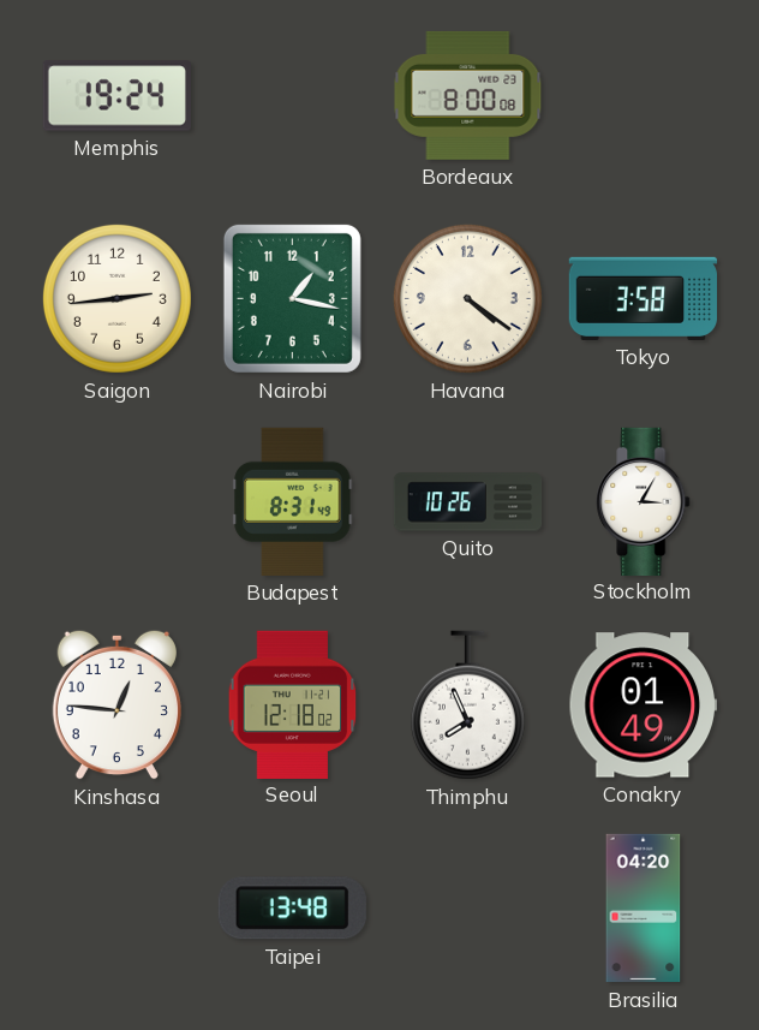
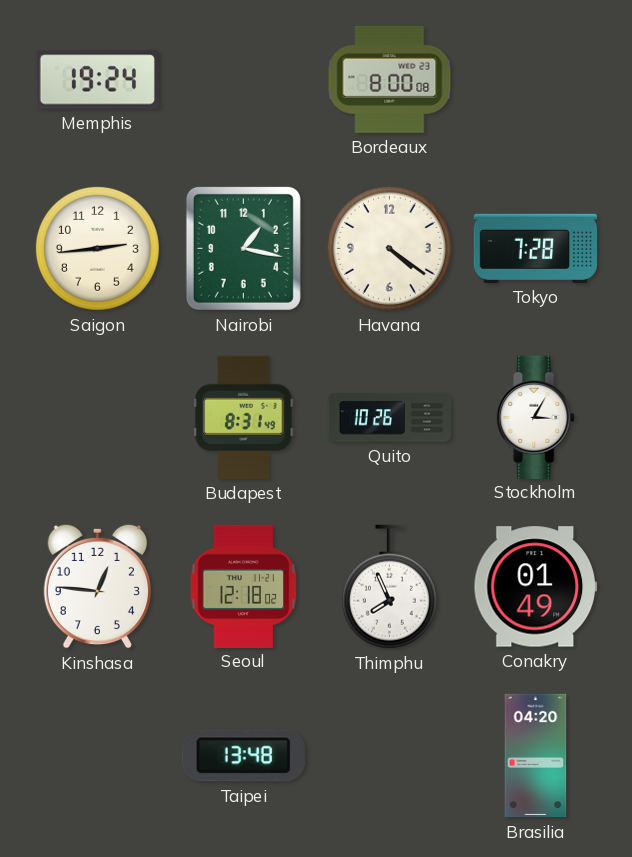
Tokyo: 3:58 -> 7:28 (536, 248)
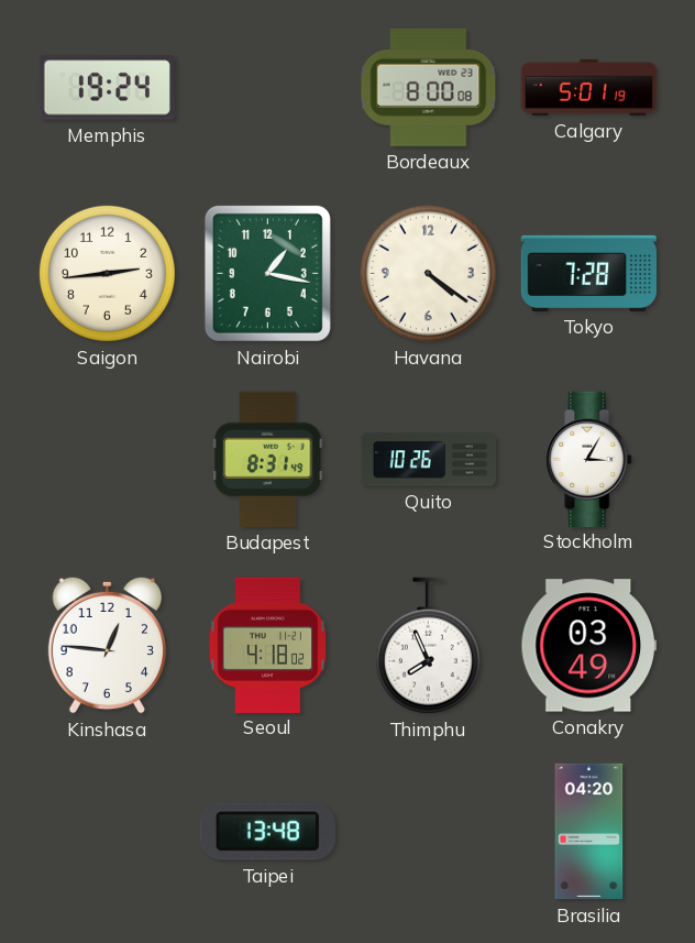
Calgary: none -> 5:01 (589, 87)
Seoul: 12:18 -> 4:18 (268, 645)
Conakry: 01:49 -> 03:49 (588, 646)
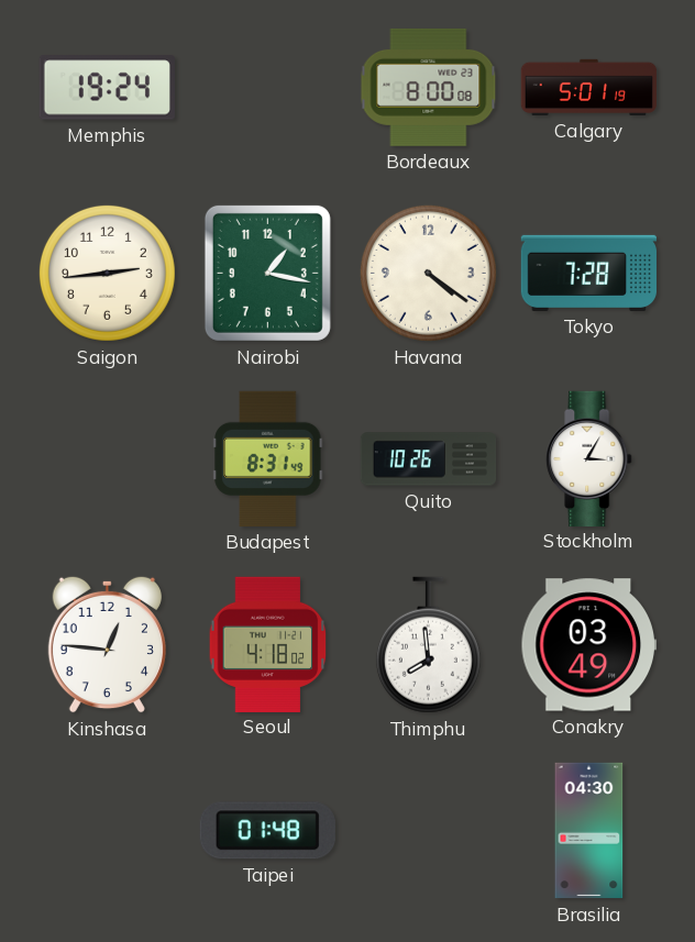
Thimphu: 7:56 -> 7:59 (428, 645)
Taipei: 13:48 -> 01:48 (267, 831)
Brasilia: 04:20 -> 04:30 (589, 831)
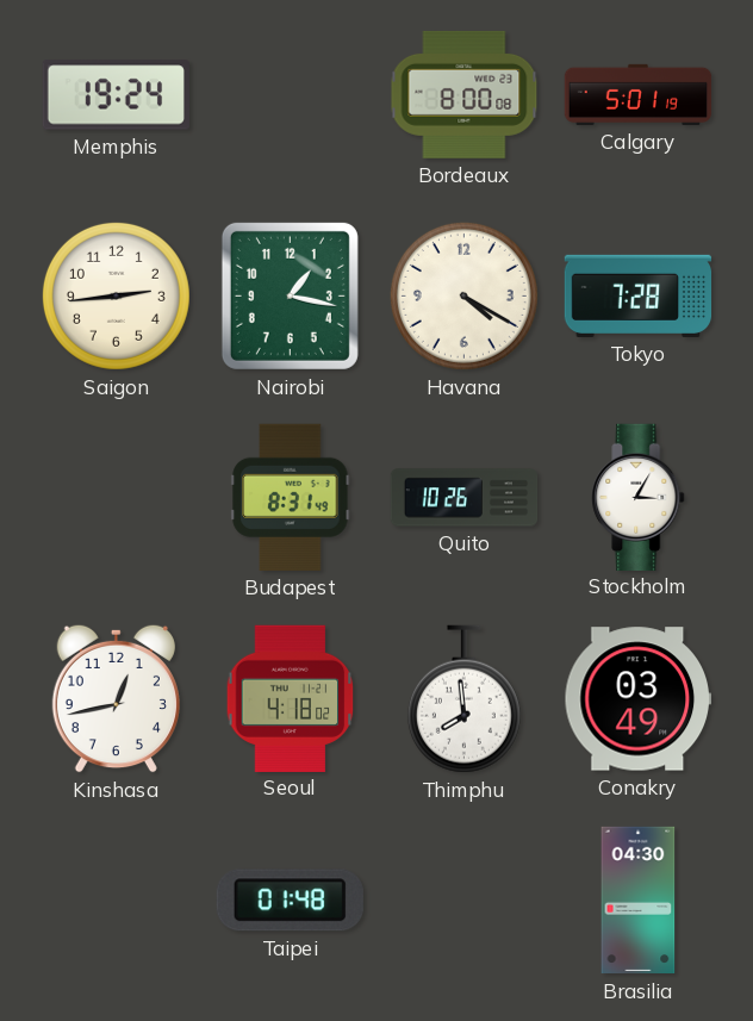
Havana: 4:21 -> 4:20 (463, 295)
Kinshasa: 12:46 -> 12:43 (116, 698)
